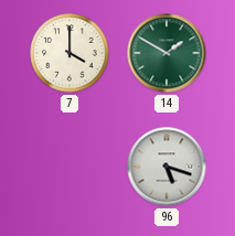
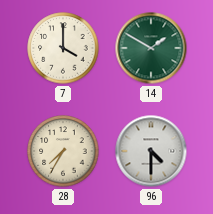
28: none -> 7:35 (63, 151)
96: 5:18 -> 4:30 (151, 151)
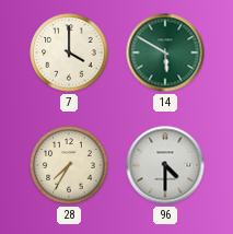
14: 1:50 -> 5:50 (165, 52)
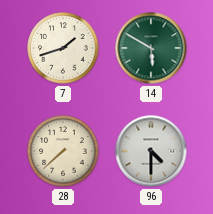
7: 4:00 -> 1:42 (63, 48)
28: 7:35 -> 7:38 (63, 151)
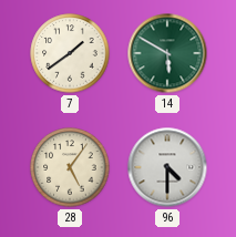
7: 1:42 -> 1:39 (70, 53)
28: 7:38 -> 5:06 (70, 167)
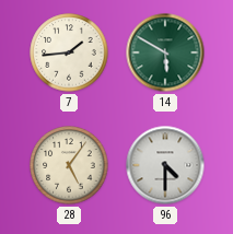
7: 1:39 -> 1:44 (69, 52)
